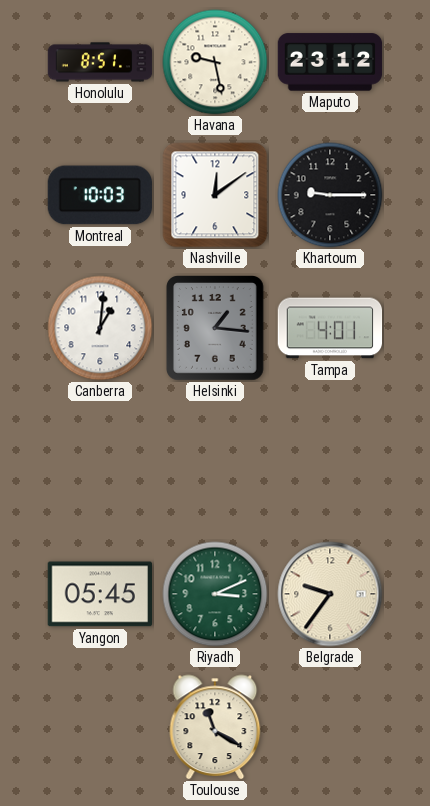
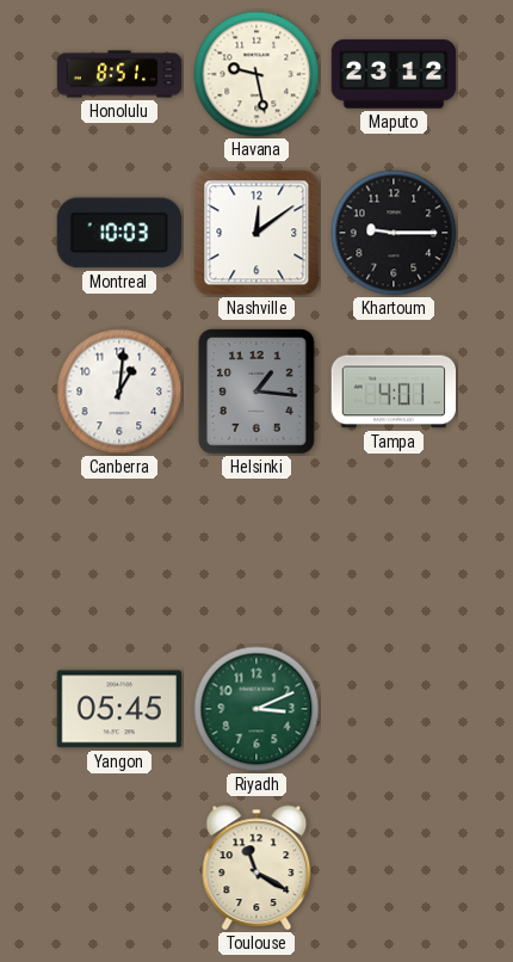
Belgrade: 9:36 -> none (330, 594)
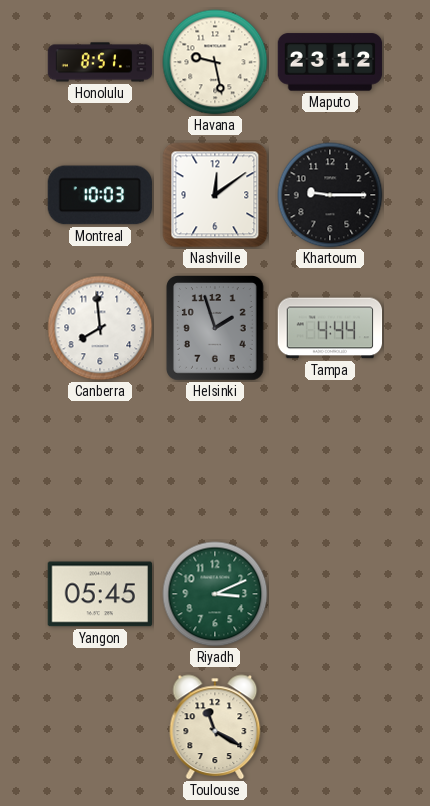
Canberra: 1:01 -> 7:59 (100, 328)
Helsinki: 1:16 -> 1:57 (215, 329)
Tampa: 4:01 -> 4:44 (330, 328)
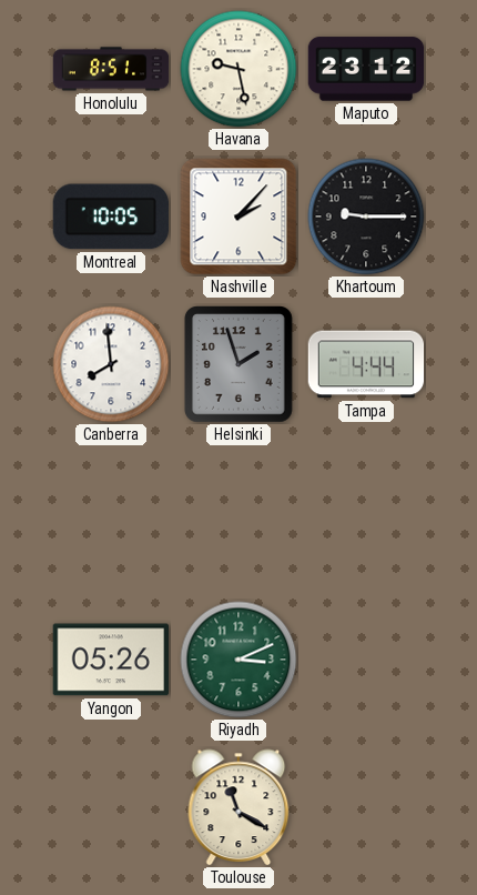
Montreal: 10:03 -> 10:05 (110, 217)
Nashville: 12:09 -> 2:07 (238, 217)
Yangon: 05:45 -> 05:26 (110, 660)
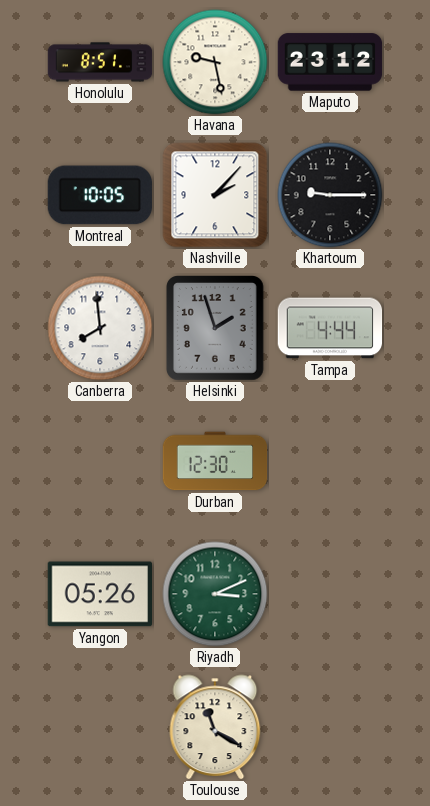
Durban: none -> 12:30 (215, 461)
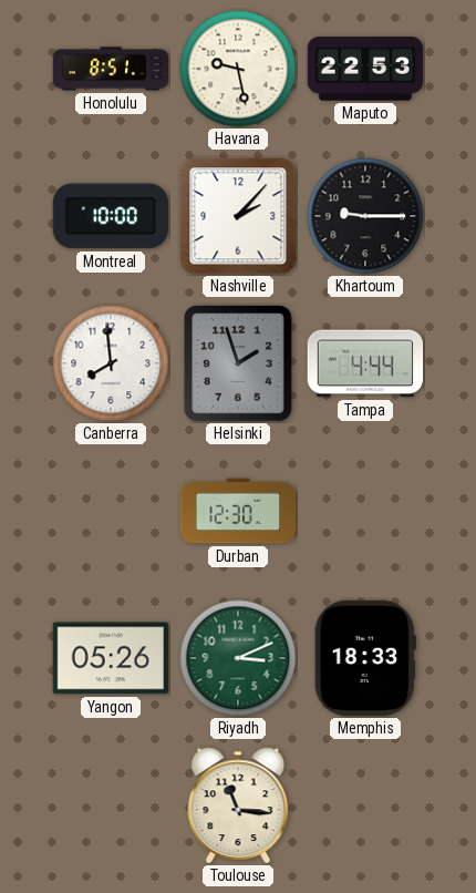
Maputo: 23:12 -> 22:53 (365, 69)
Montreal: 10:05 -> 10:00 (110, 216)
Memphis: none -> 18:33 (365, 658)
Toulouse: 11:20 -> 11:16 (238, 805)
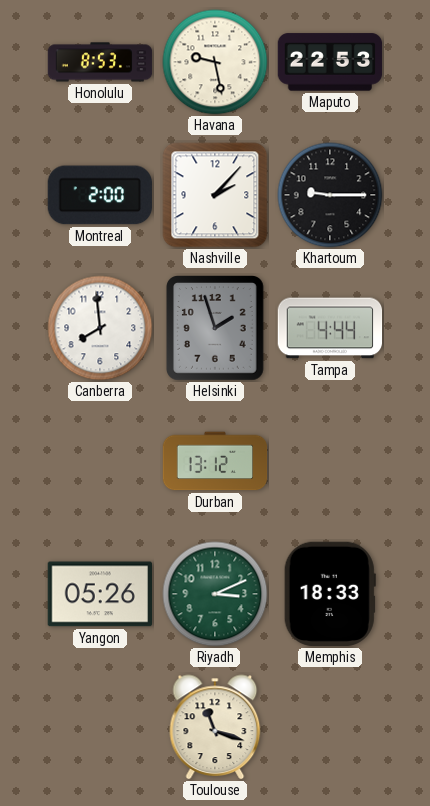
Honolulu: 8:51 -> 8:53 (100, 62)
Montreal: 10:00 -> 2:00 (99, 195)
Durban: 12:30 -> 13:12 (215, 461)
Toulouse: 11:16 -> 11:18 (215, 727)
